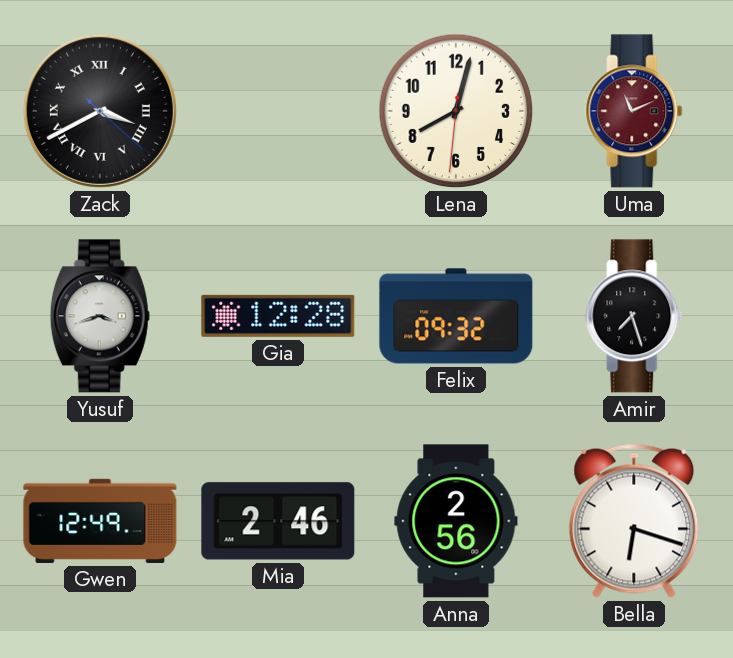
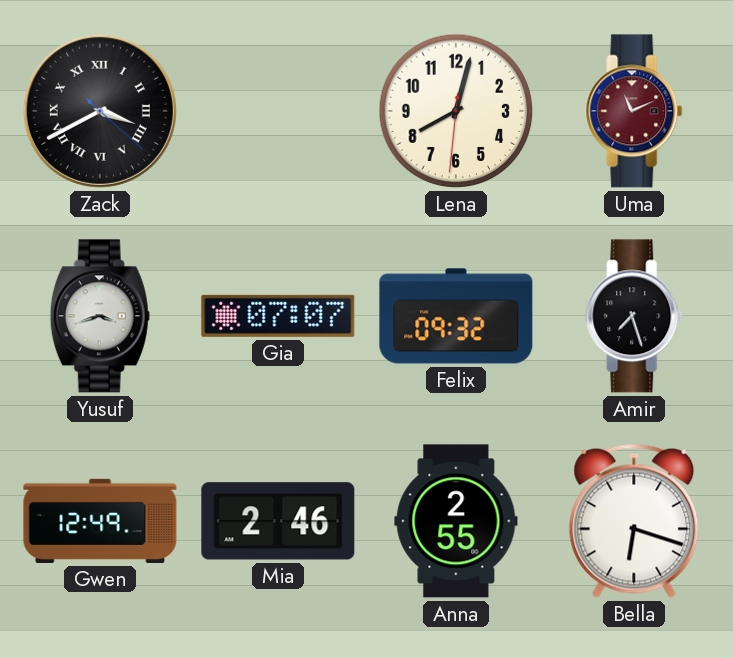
Gia: 12:28 -> 07:07 (278, 316)
Anna: 2:56 -> 2:55 (456, 521)
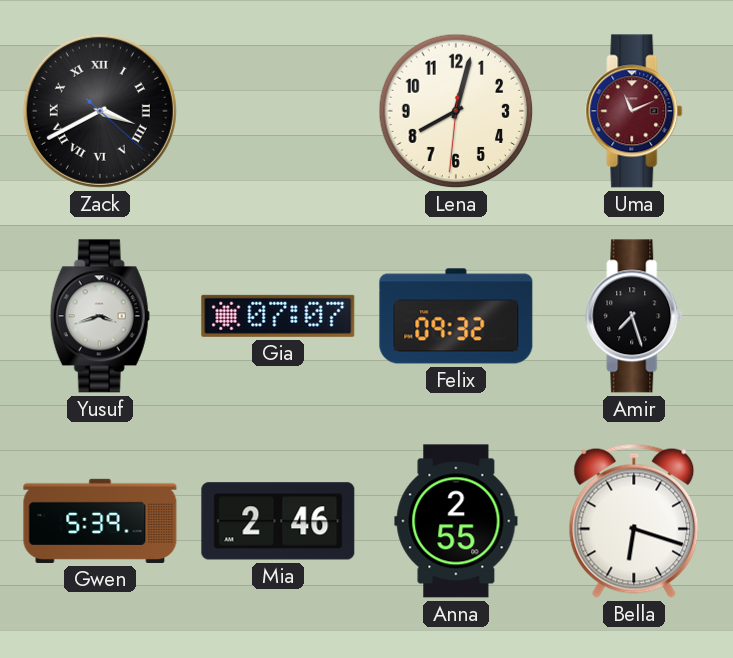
Gwen: 12:49 -> 5:39 (100, 521)
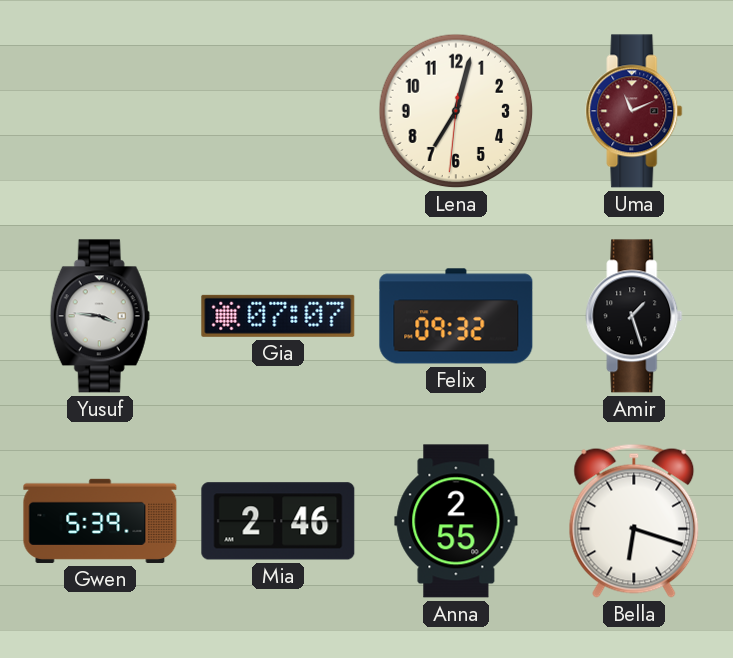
Zack: 3:40 -> none (100, 111)
Lena: 8:02 -> 7:02 (456, 111)
Yusuf: 3:42 -> 3:46 (100, 316)
Amir: 7:27 -> 1:27 (634, 316)
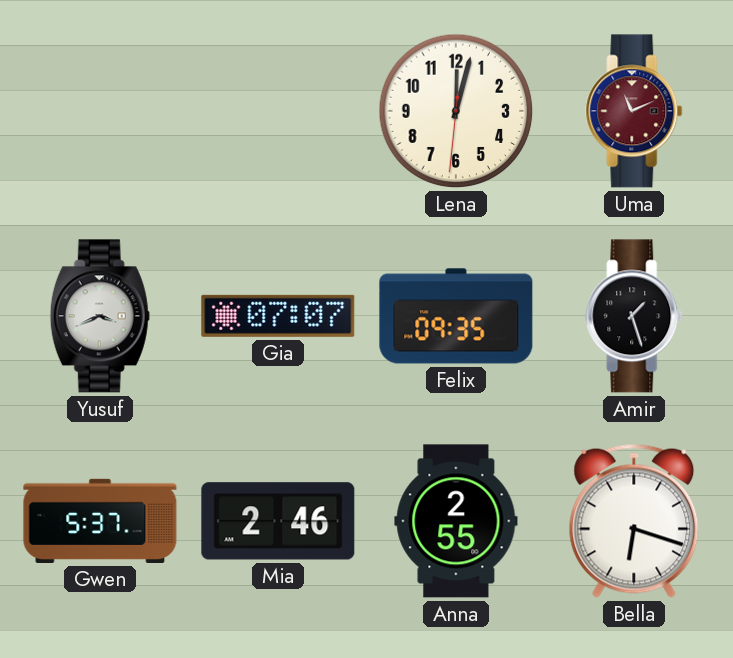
Lena: 7:02 -> 12:02 (456, 111)
Yusuf: 3:46 -> 3:41 (100, 316)
Felix: 09:32 -> 09:35 (456, 316)
Gwen: 5:39 -> 5:37 (100, 521)
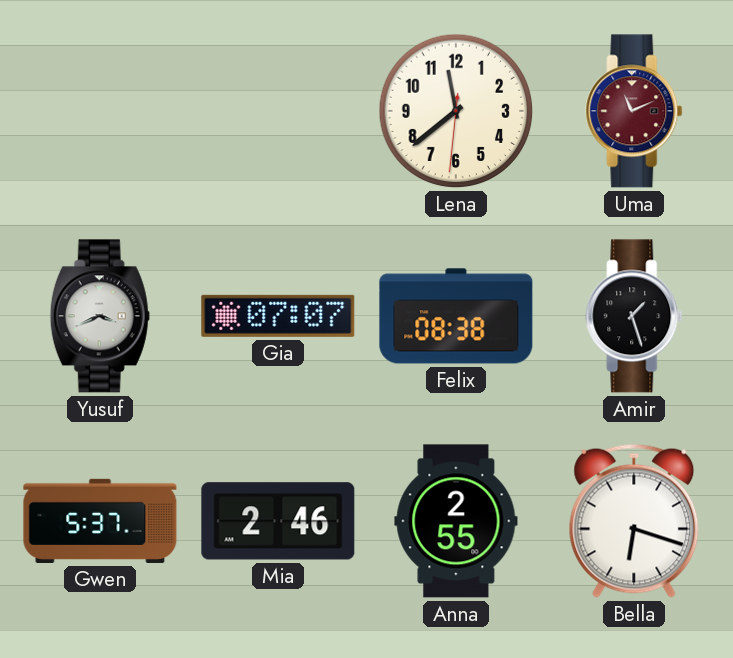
Lena: 12:02 -> 11:38 (456, 111)
Felix: 09:35 -> 08:38 (456, 316)
